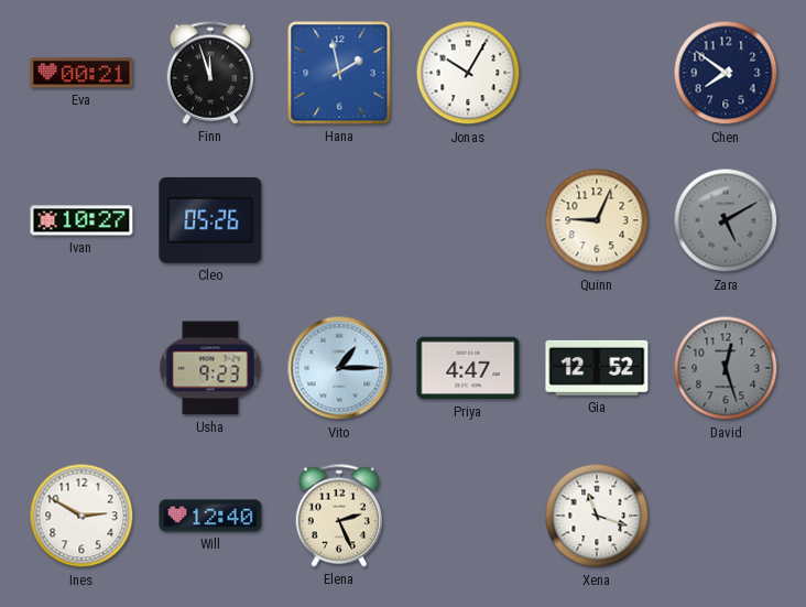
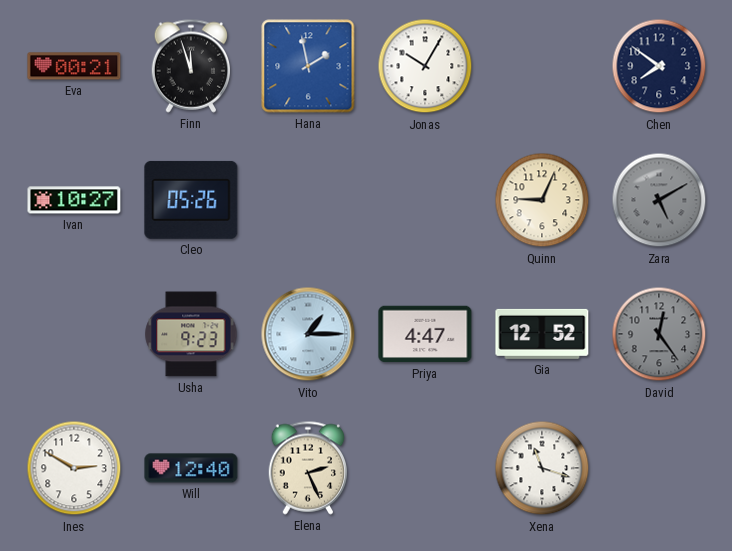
David: 12:27 -> 12:24 (659, 334)
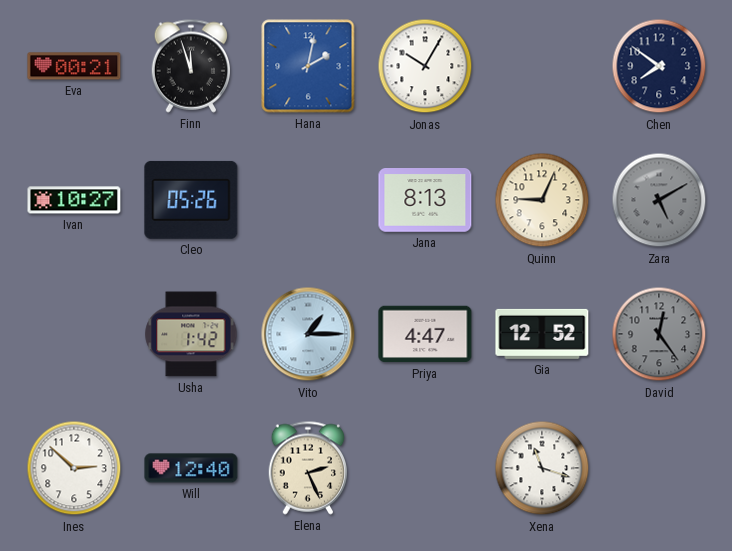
Hana: 1:58 -> 2:02 (308, 66)
Jana: none -> 8:13 (425, 201)
Usha: 9:23 -> 1:42 (191, 334)
Ines: 2:50 -> 2:52 (74, 468)
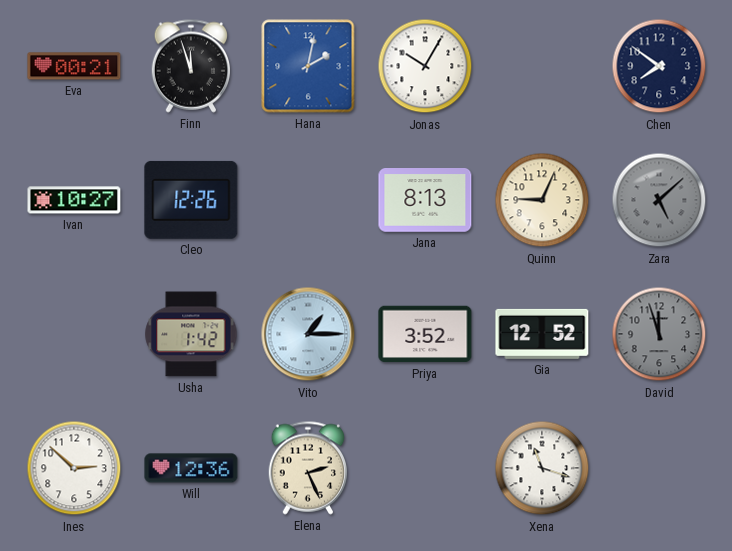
Cleo: 05:26 -> 12:26 (191, 200)
Zara: 5:10 -> 5:08 (659, 200)
Priya: 4:47 -> 3:52 (425, 334)
David: 12:24 -> 11:57 (659, 334)
Will: 12:40 -> 12:36 (191, 468)
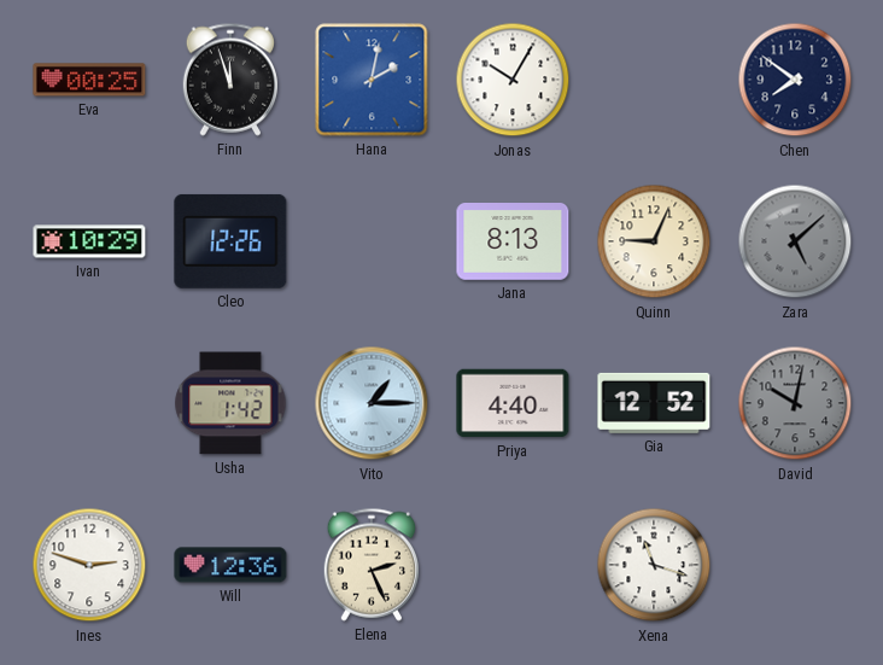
Eva: 00:21 -> 00:25 (89, 80)
Ivan: 10:27 -> 10:29 (89, 241)
Priya: 3:52 -> 4:40 (513, 403)
David: 11:57 -> 10:02 (795, 403)
Ines: 2:52 -> 2:48 (89, 565)
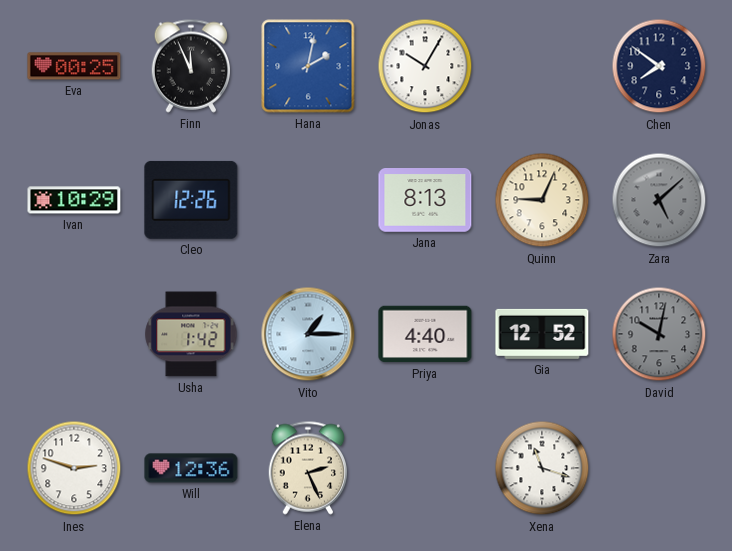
Finn: 11:57 -> 11:56 (191, 66)
